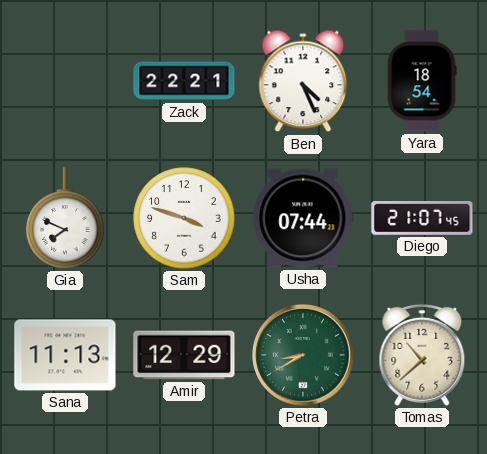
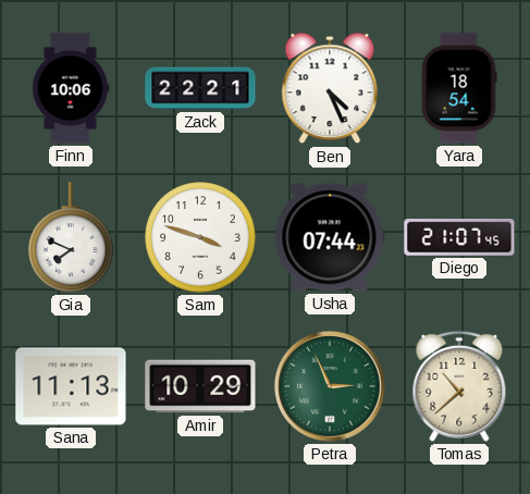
Finn: none -> 10:06 (71, 88)
Amir: 12:29 -> 10:29 (200, 386)
Petra: 8:40 -> 2:56 (331, 387)
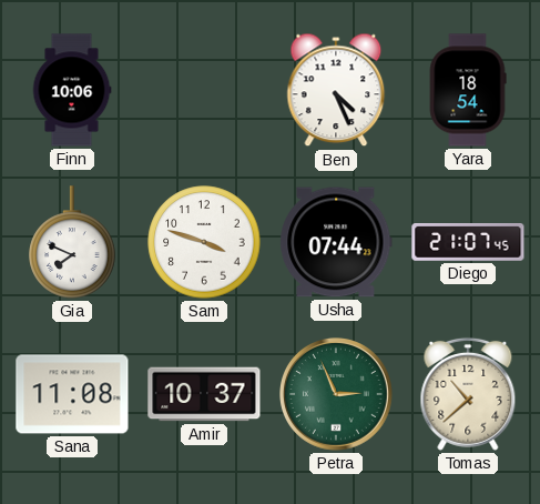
Zack: 22:21 -> none (200, 88)
Sana: 11:13 -> 11:08 (72, 394)
Amir: 10:29 -> 10:37 (204, 394)
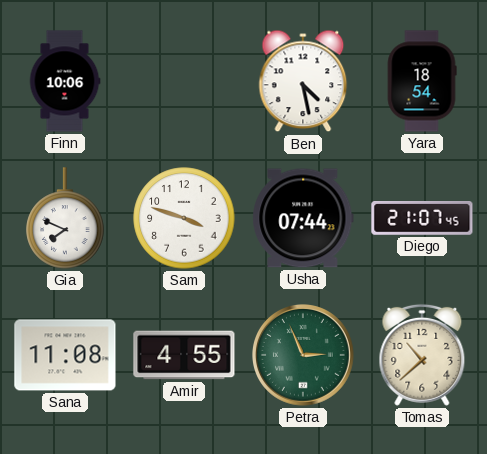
Ben: 4:26 -> 4:28 (303, 81)
Amir: 10:37 -> 4:55 (184, 355)
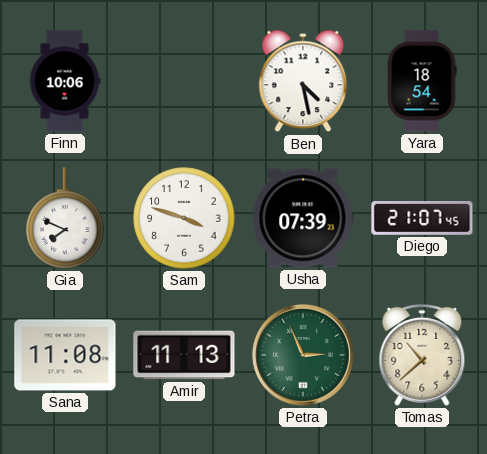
Usha: 07:44 -> 07:39 (303, 218)
Amir: 4:55 -> 11:13 (184, 355)
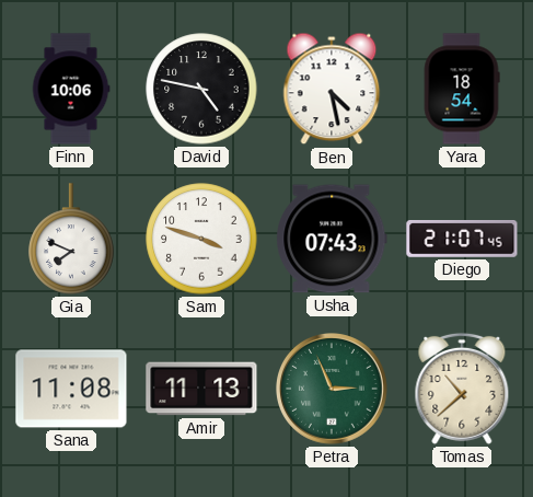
David: none -> 4:47 (201, 89)
Usha: 07:39 -> 07:43 (332, 239)
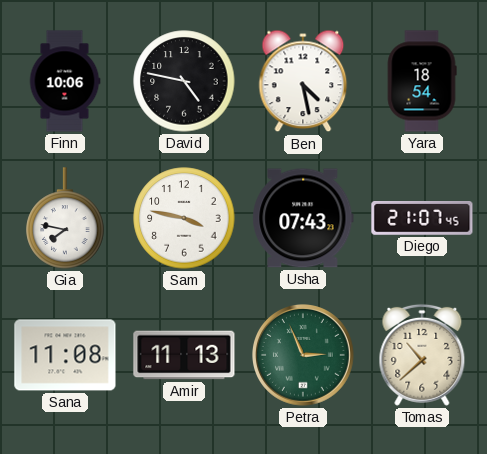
Gia: 7:49 -> 7:47 (65, 218)
Sam: 3:48 -> 3:47 (184, 218)
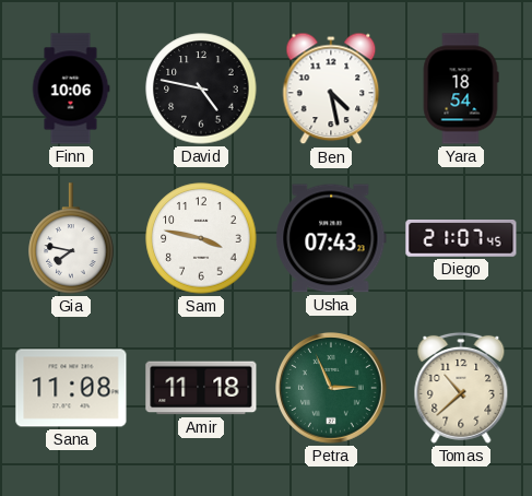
Amir: 11:13 -> 11:18 (201, 388)
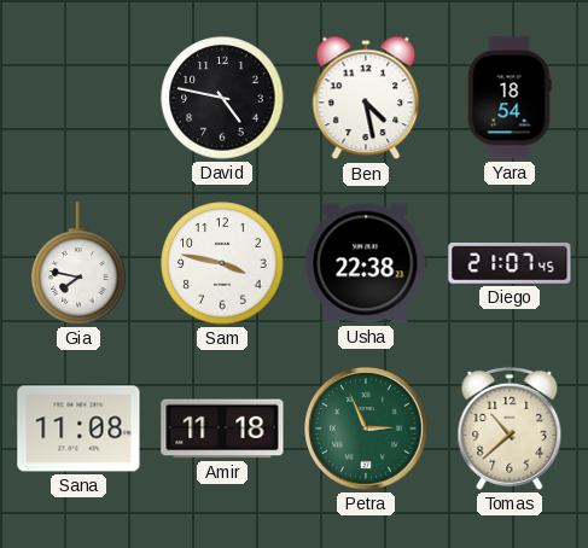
Finn: 10:06 -> none (71, 88)
Usha: 07:43 -> 22:38 (366, 263)
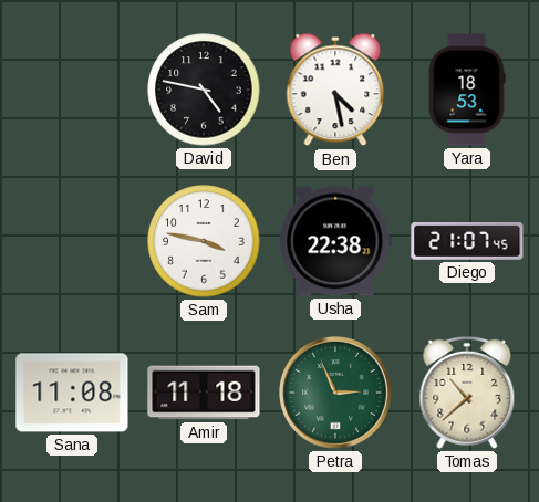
Yara: 18:54 -> 18:53 (467, 90)
Gia: 7:47 -> none (78, 263)
